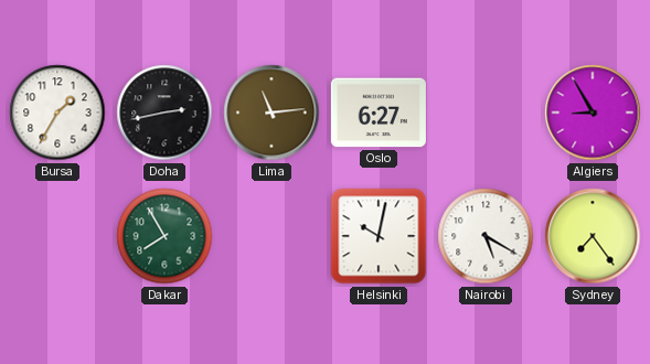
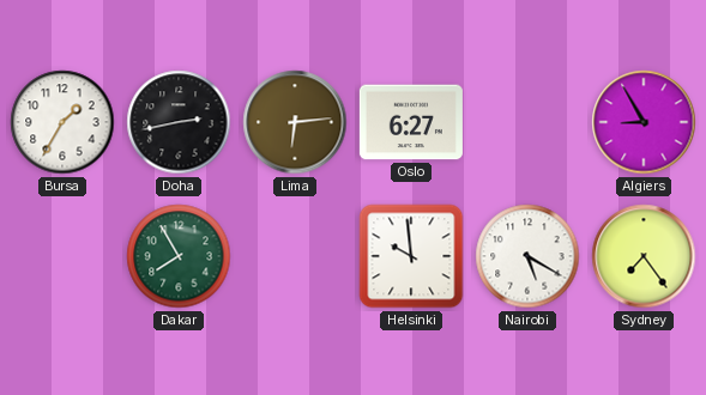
Lima: 11:14 -> 6:14 (295, 122)
Helsinki: 10:02 -> 9:59 (411, 256)
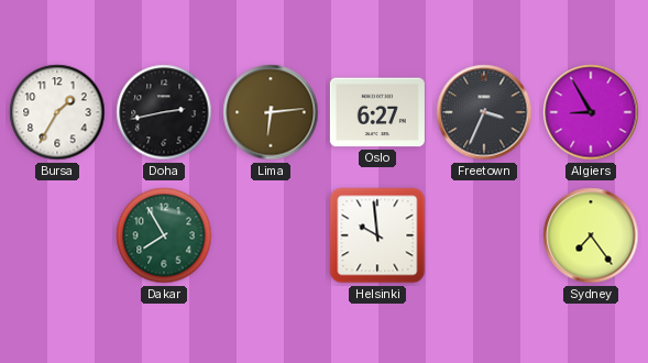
Freetown: none -> 3:34 (484, 112)
Nairobi: 5:20 -> none (527, 256)
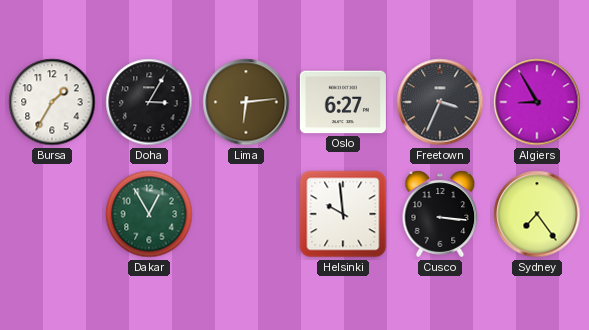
Doha: 2:43 -> 3:05 (149, 102)
Dakar: 7:55 -> 12:55 (149, 214)
Cusco: none -> 3:16 (440, 214)
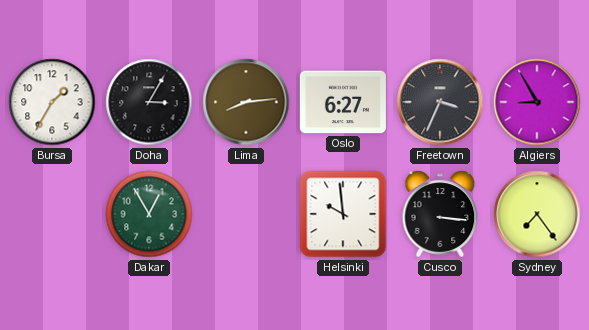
Lima: 6:14 -> 8:14 (246, 102)
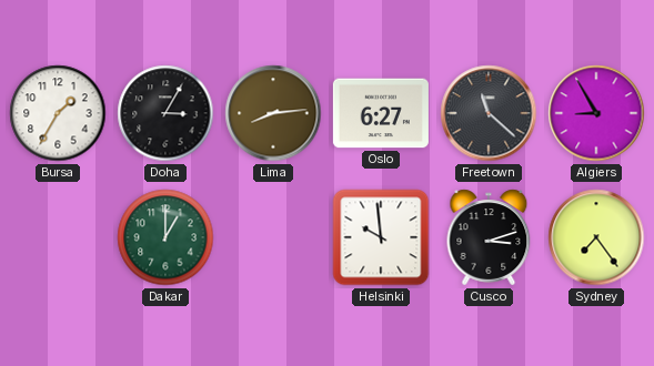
Freetown: 3:34 -> 11:22 (489, 113)
Dakar: 12:55 -> 1:00 (165, 237)
Cusco: 3:16 -> 3:12 (489, 237)
